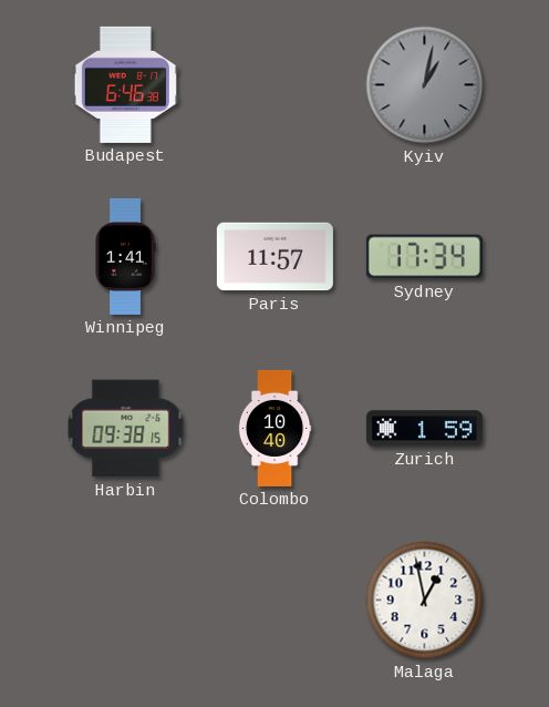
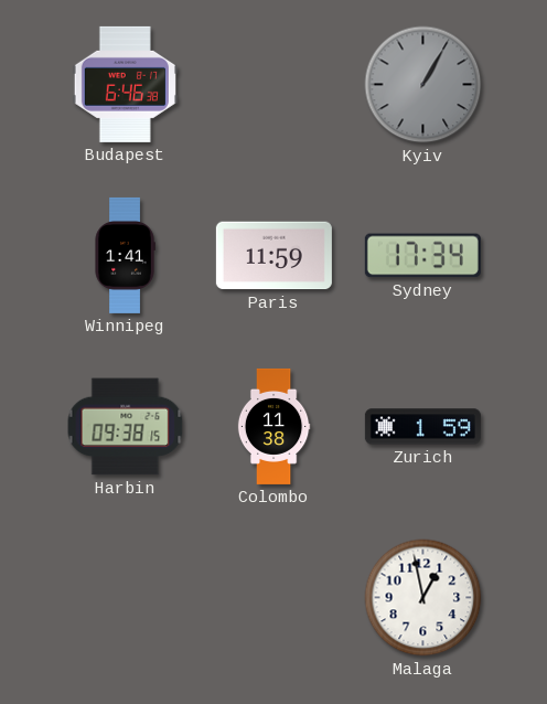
Kyiv: 1:02 -> 1:05 (423, 85)
Paris: 11:57 -> 11:59 (273, 256)
Colombo: 10:40 -> 11:38 (273, 426)
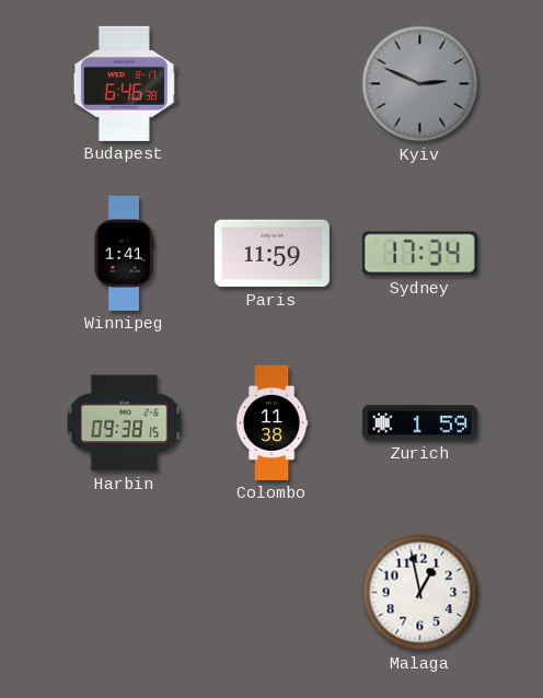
Kyiv: 1:05 -> 2:49 (420, 84)
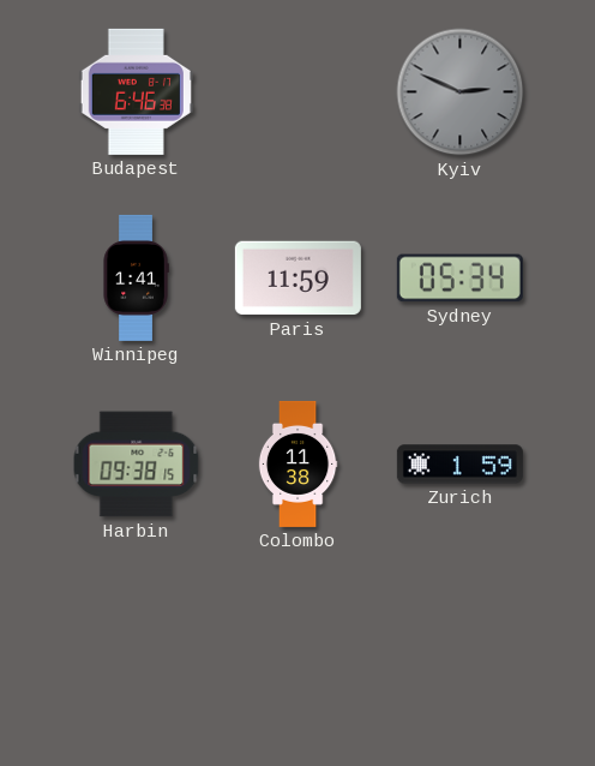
Sydney: 17:34 -> 05:34 (459, 279)
Malaga: 12:58 -> none (420, 593)
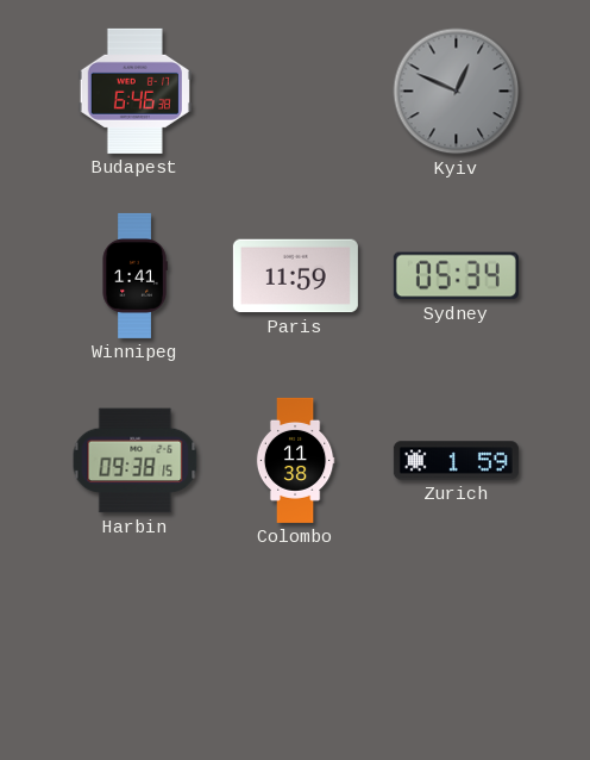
Kyiv: 2:49 -> 12:49 (457, 92)
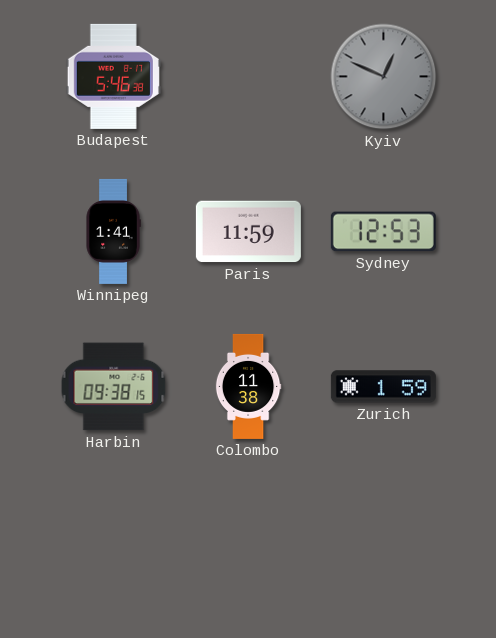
Budapest: 6:46 -> 5:46 (113, 76)
Sydney: 05:34 -> 12:53 (383, 232)
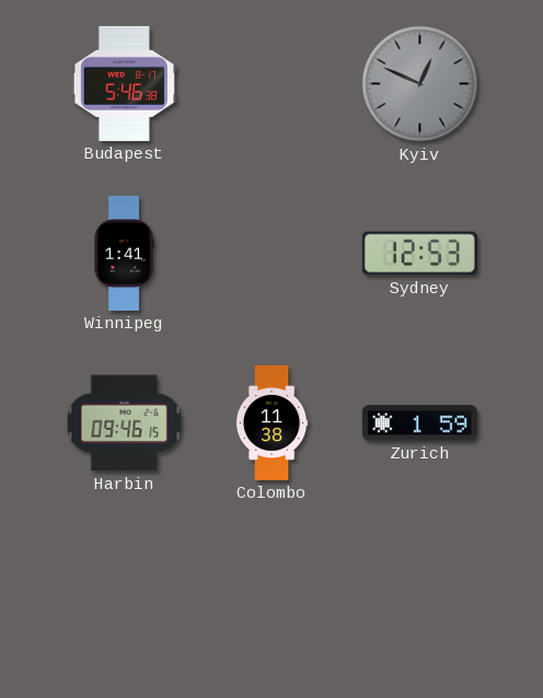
Paris: 11:59 -> none (248, 232)
Harbin: 09:38 -> 09:46 (125, 423)
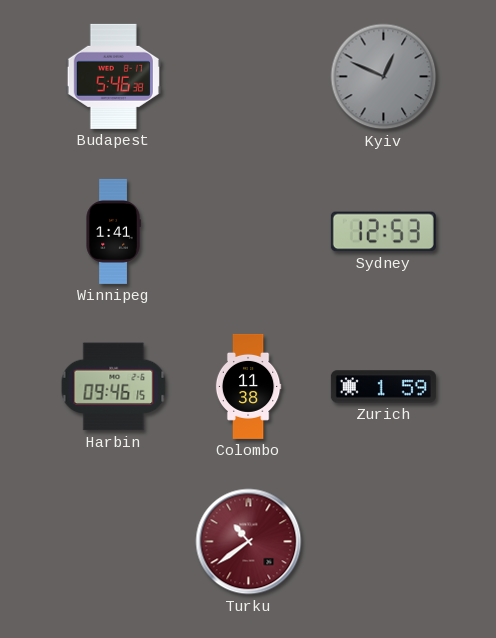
Turku: none -> 10:39 (249, 542)
